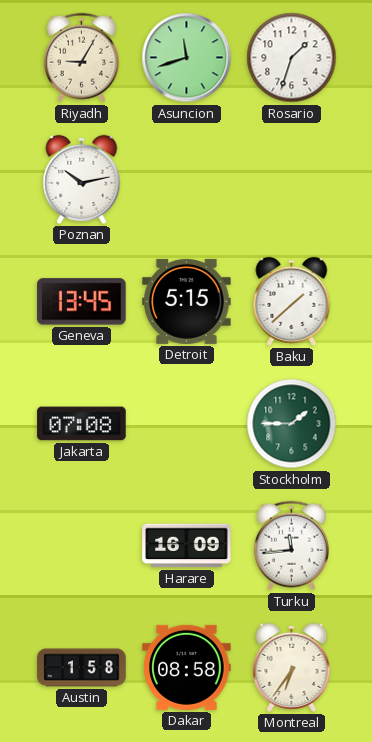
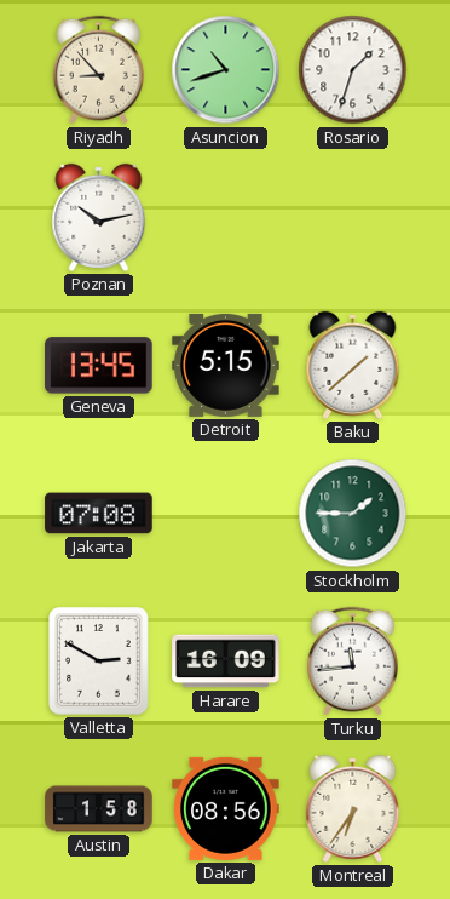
Riyadh: 9:05 -> 8:53 (98, 70)
Asuncion: 11:42 -> 10:42 (226, 70)
Valletta: none -> 2:50 (99, 662)
Dakar: 08:58 -> 08:56 (226, 808)
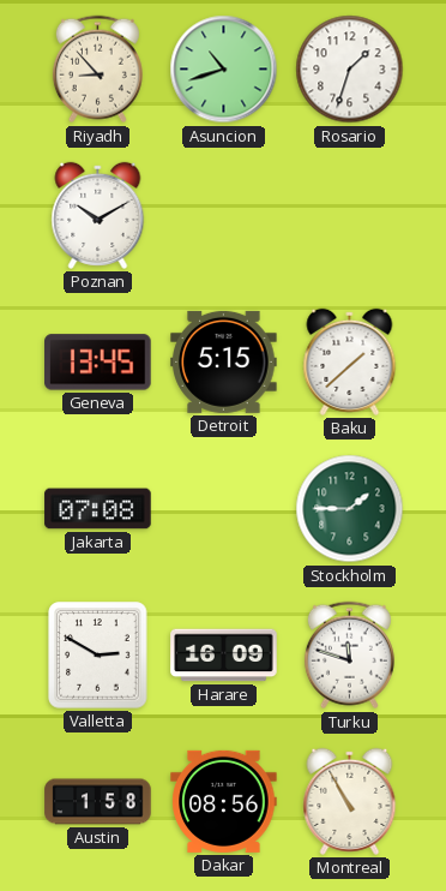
Poznan: 10:13 -> 10:10 (98, 215)
Turku: 11:44 -> 11:48 (349, 656)
Montreal: 6:36 -> 10:55 (350, 801)
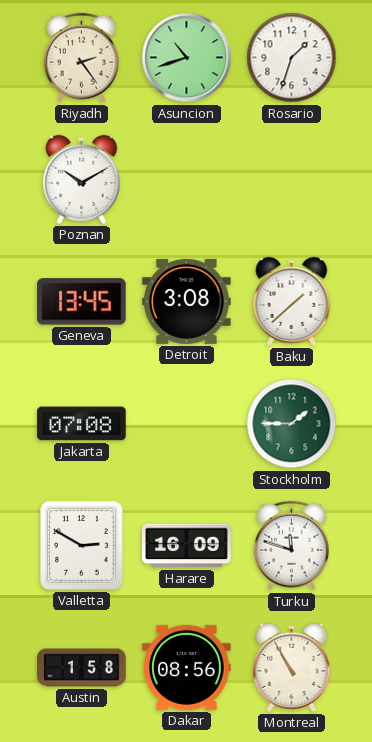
Riyadh: 8:53 -> 2:24 (81, 58)
Detroit: 5:15 -> 3:08 (187, 301)
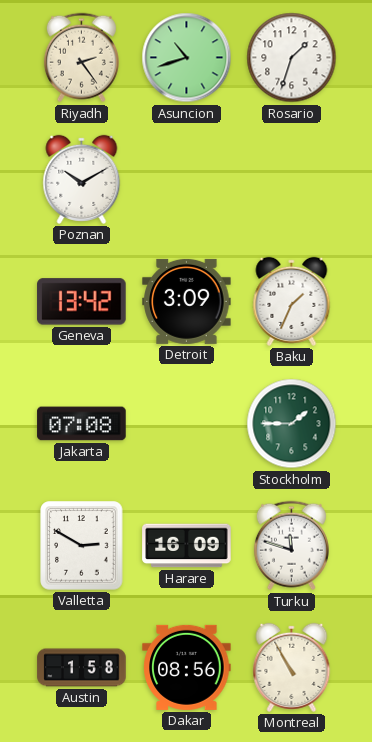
Geneva: 13:45 -> 13:42 (82, 302)
Detroit: 3:08 -> 3:09 (187, 301)
Baku: 1:38 -> 1:34 (292, 301)
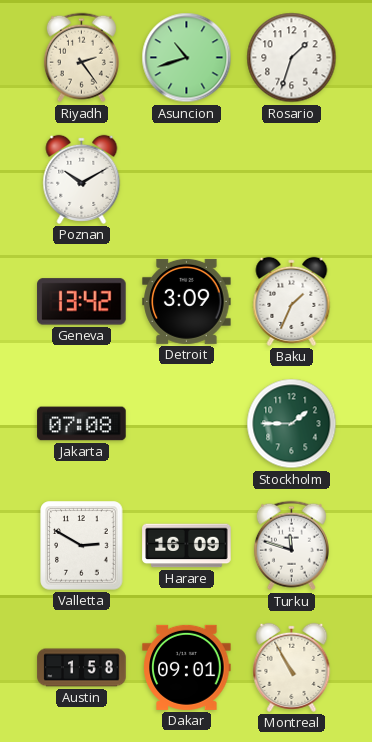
Dakar: 08:56 -> 09:01 (187, 667)
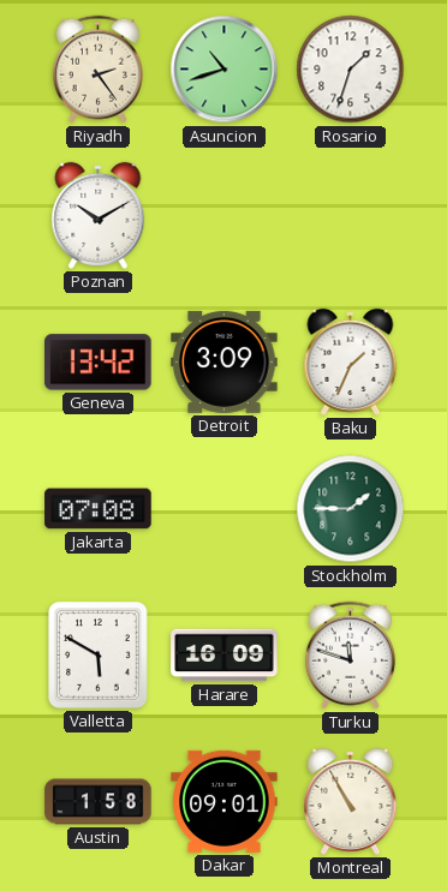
Valletta: 2:50 -> 5:50 (99, 656)
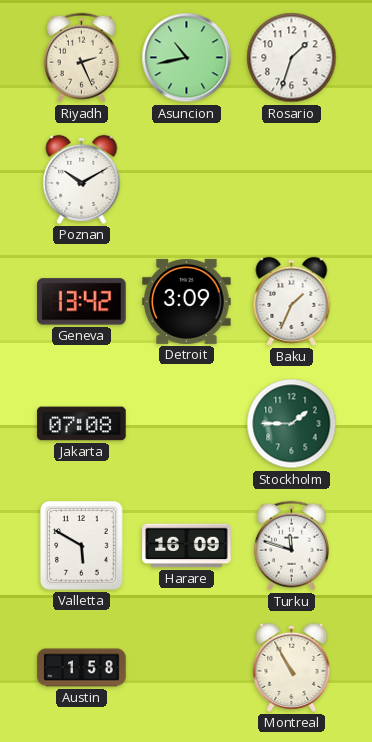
Riyadh: 2:24 -> 2:26 (81, 58)
Asuncion: 10:42 -> 10:43 (187, 58)
Dakar: 09:01 -> none (225, 801)
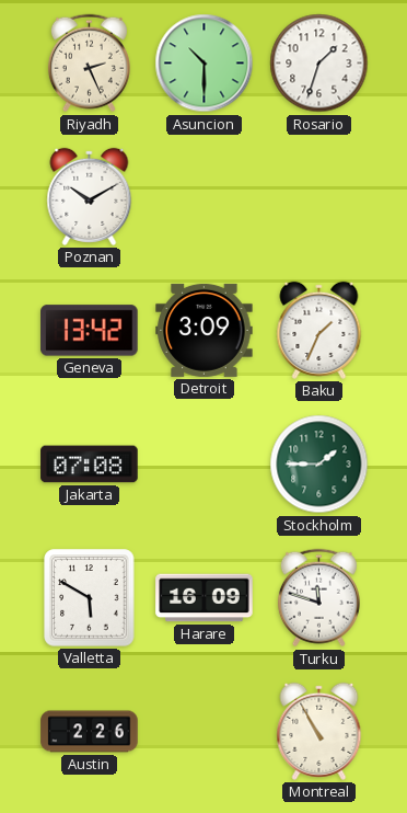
Asuncion: 10:43 -> 10:30 (205, 64)
Austin: 1:58 -> 2:26 (90, 732)
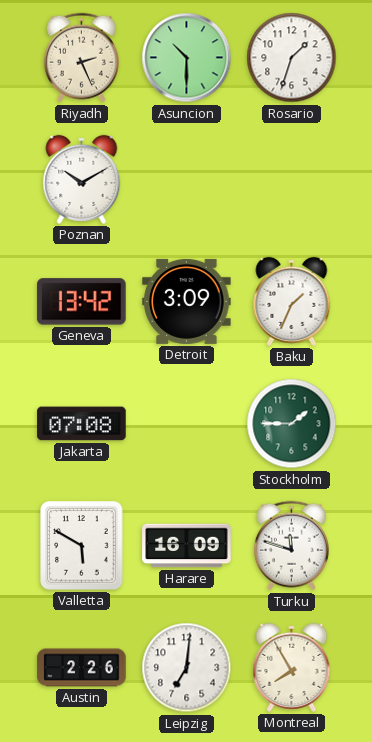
Leipzig: none -> 7:01 (187, 668)
Montreal: 10:55 -> 7:55 (292, 667)
